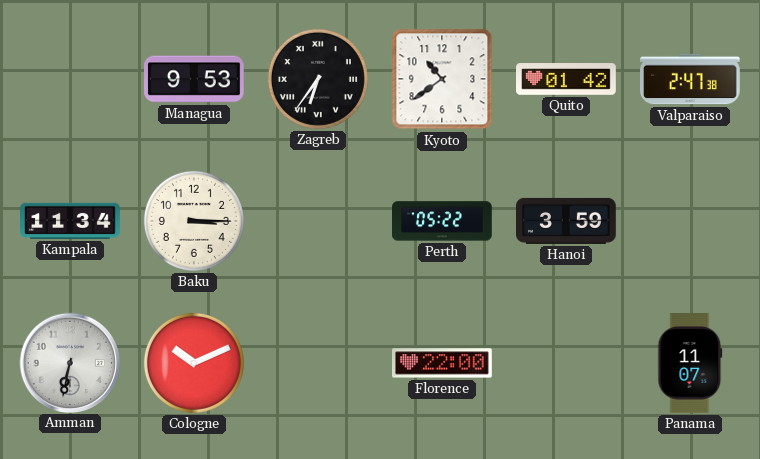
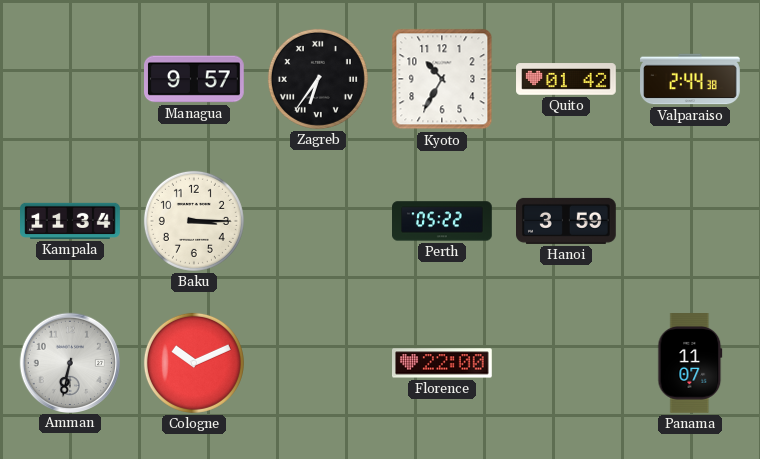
Managua: 9:53 -> 9:57 (195, 79)
Kyoto: 10:39 -> 10:35 (442, 79)
Valparaiso: 2:47 -> 2:44 (690, 79)
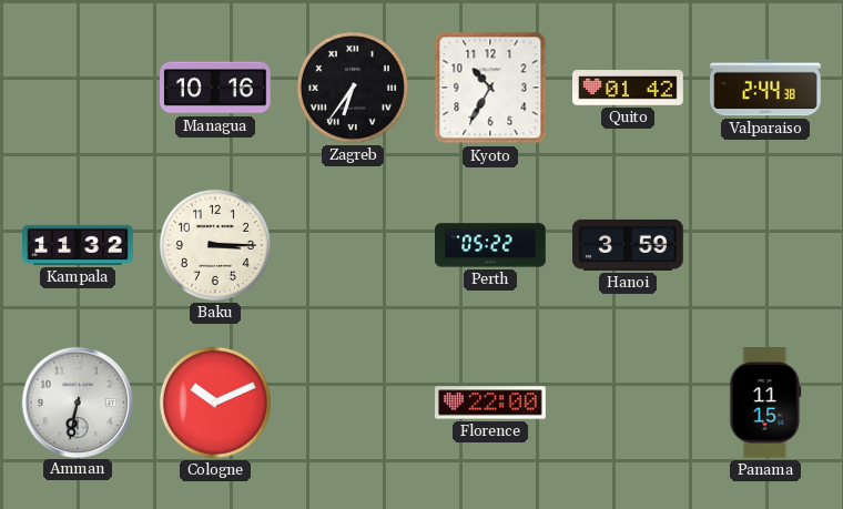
Managua: 9:57 -> 10:16 (216, 88)
Kampala: 11:34 -> 11:32 (78, 245)
Panama: 11:07 -> 11:15 (765, 404)
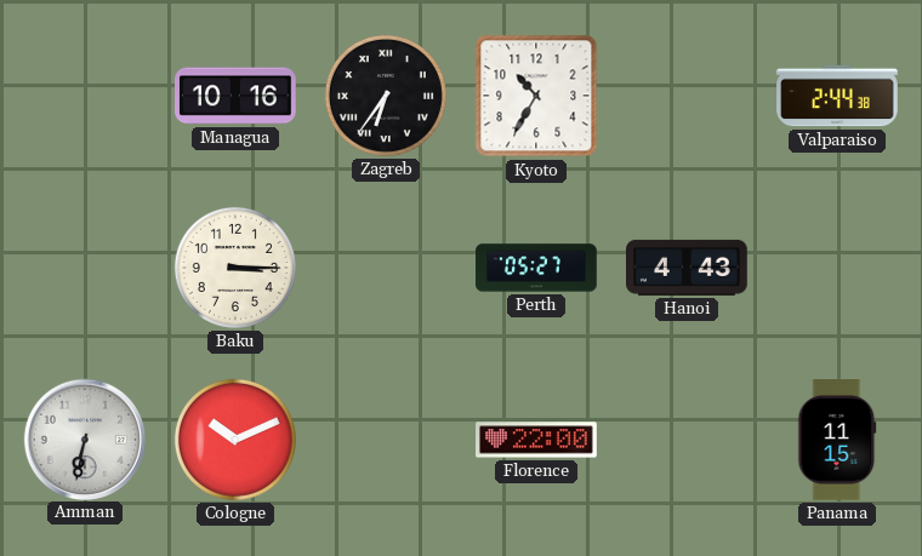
Quito: 01:42 -> none (628, 88)
Kampala: 11:32 -> none (78, 245)
Perth: 05:22 -> 05:27 (537, 268)
Hanoi: 3:59 -> 4:43 (688, 268)
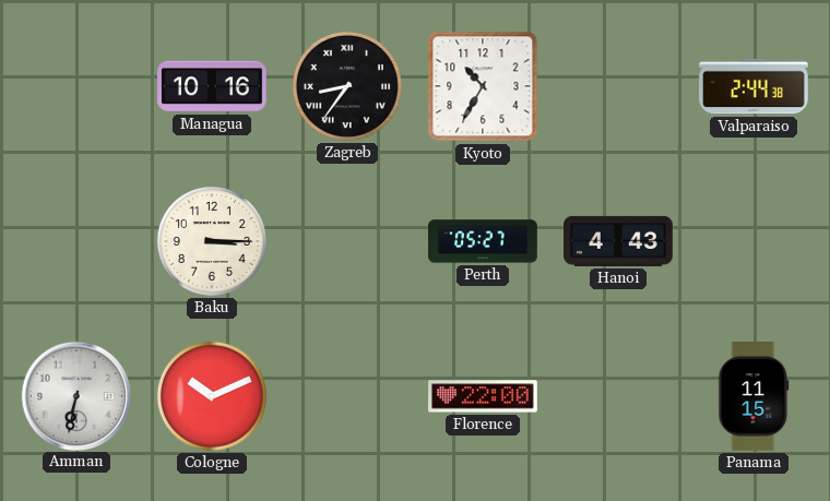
Zagreb: 6:36 -> 8:36 (347, 86)
